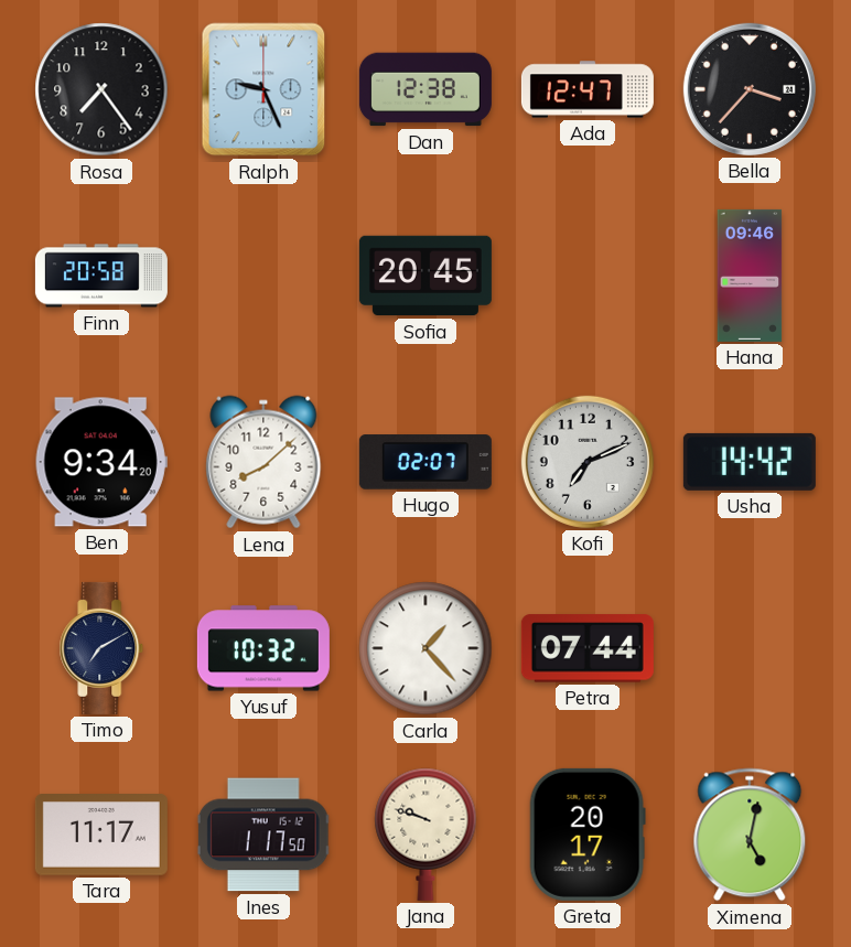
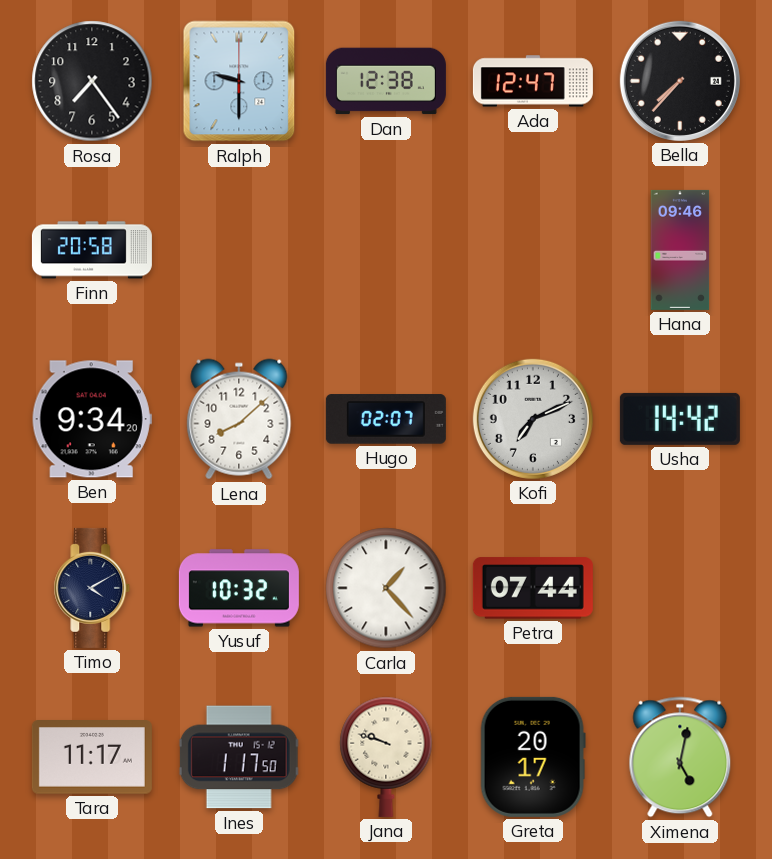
Ralph: 9:26 -> 9:30 (239, 81)
Bella: 3:37 -> 7:37 (680, 81)
Sofia: 20:45 -> none (425, 276)
Timo: 7:10 -> 4:10 (92, 588)
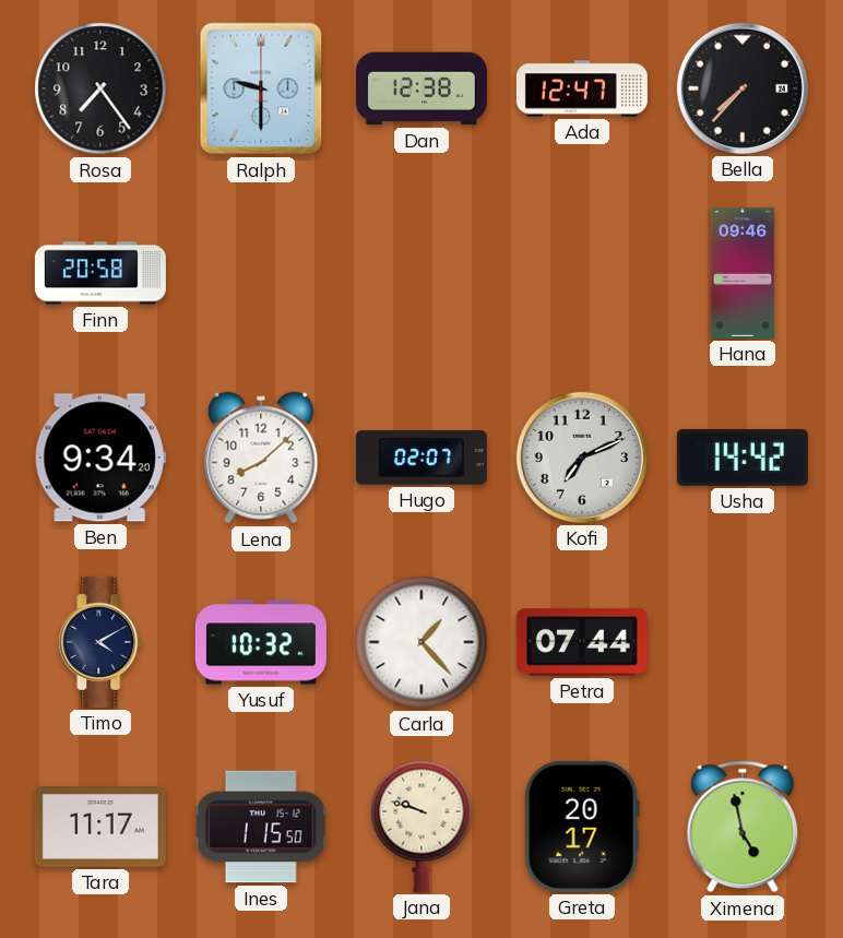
Ines: 1:17 -> 1:15 (261, 827)
Ximena: 5:02 -> 4:58 (743, 827)
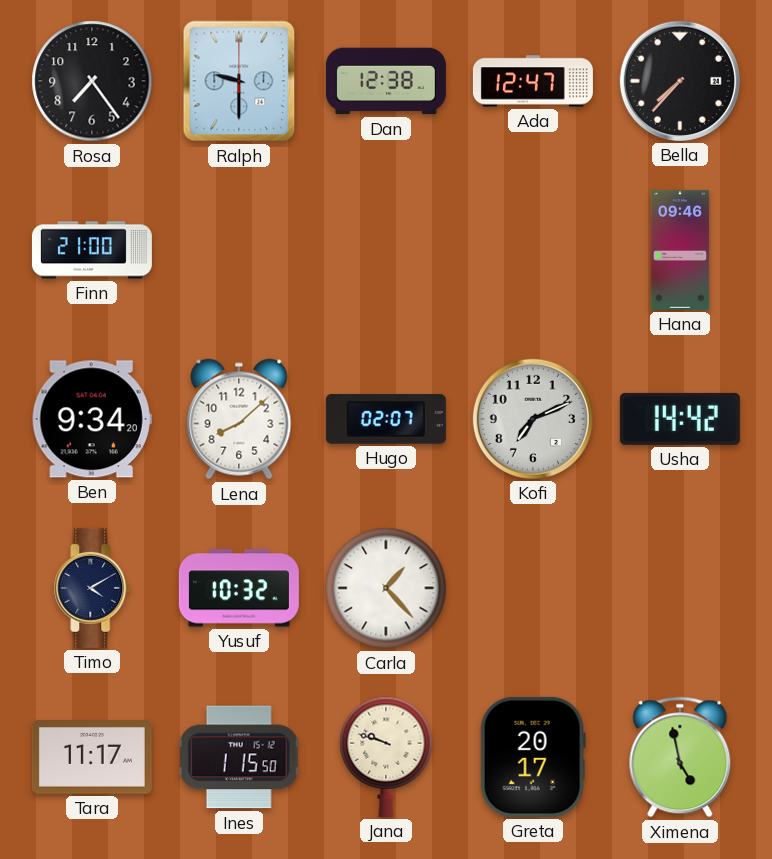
Finn: 20:58 -> 21:00 (92, 250)
Petra: 07:44 -> none (582, 642)
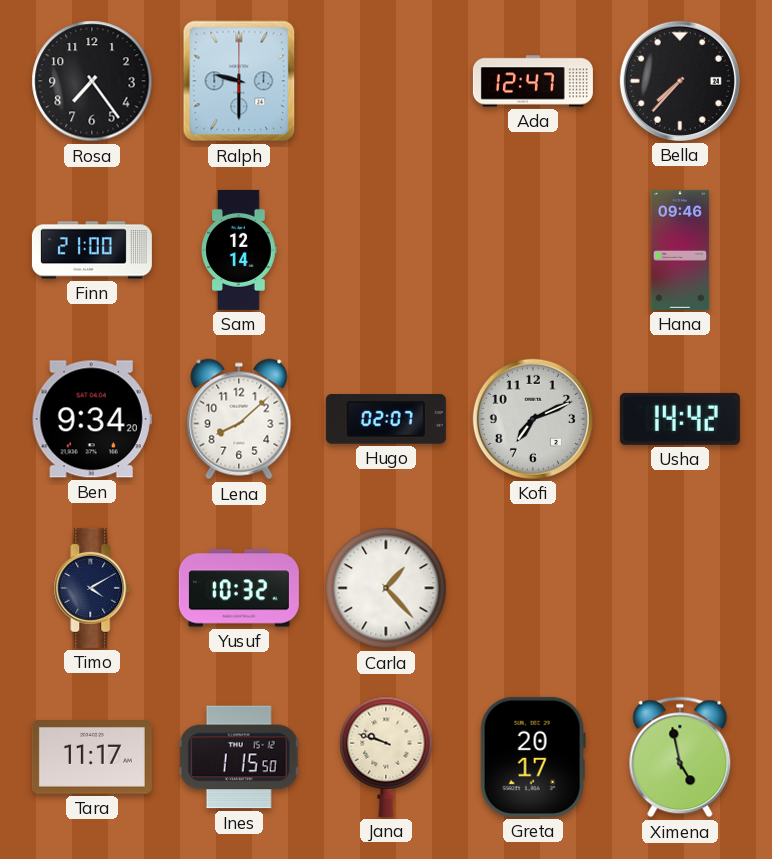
Dan: 12:38 -> none (386, 81)
Sam: none -> 12:14 (239, 250)
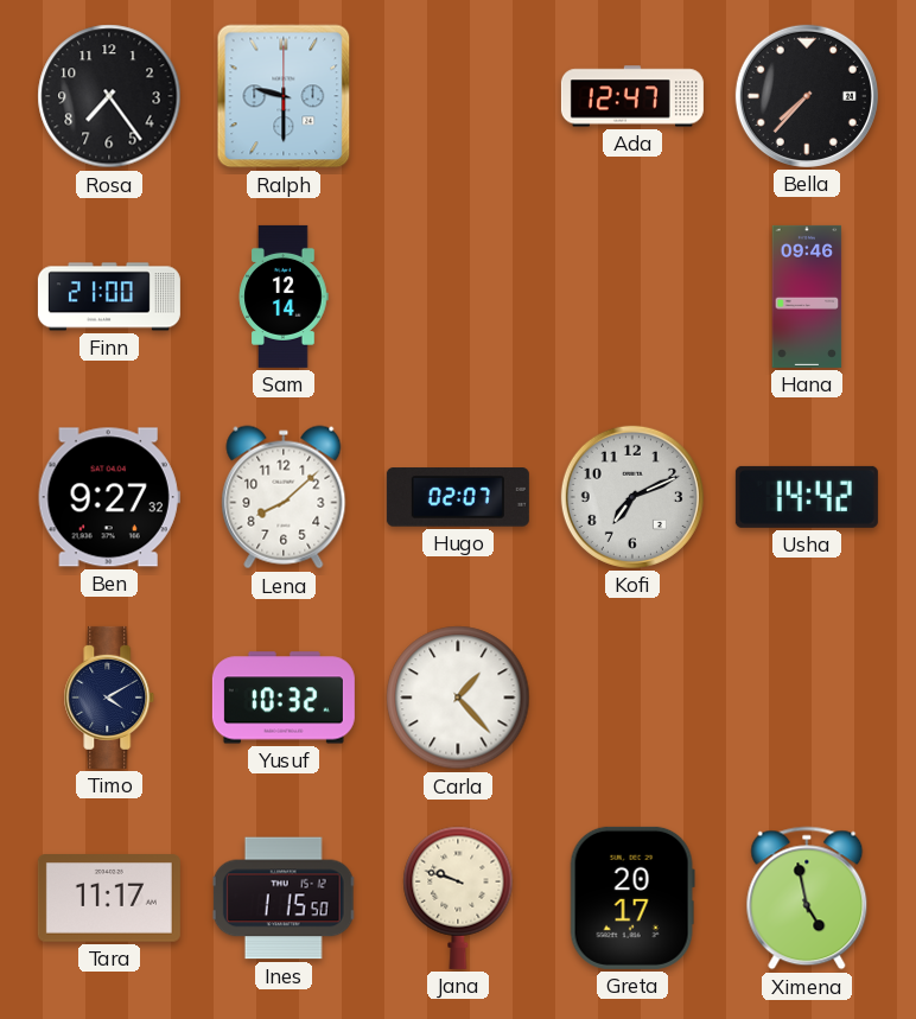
Ben: 9:34 -> 9:27 (109, 497)
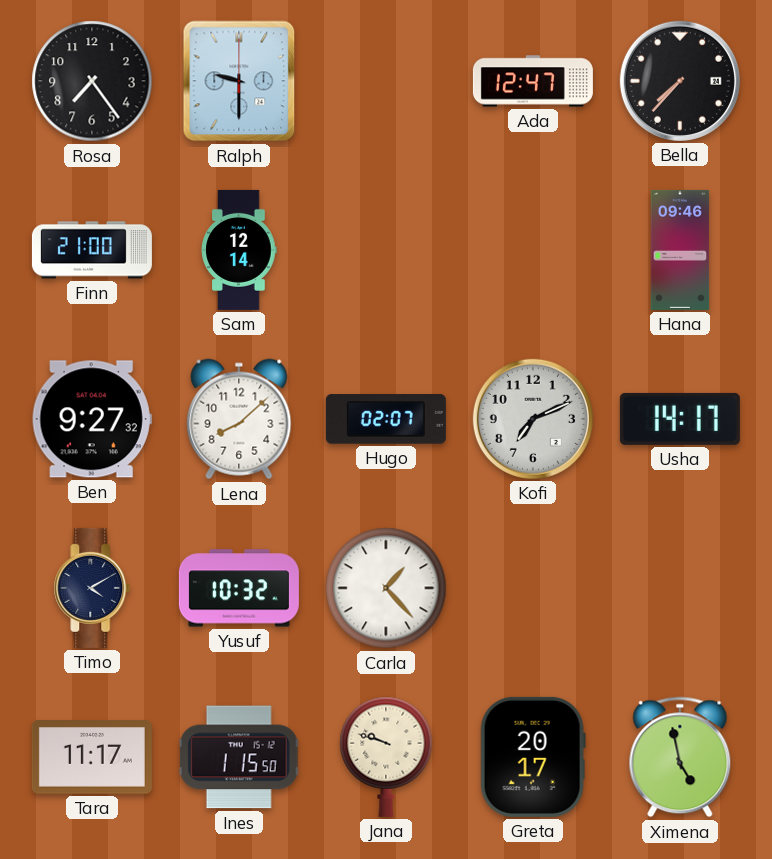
Usha: 14:42 -> 14:17 (680, 419)
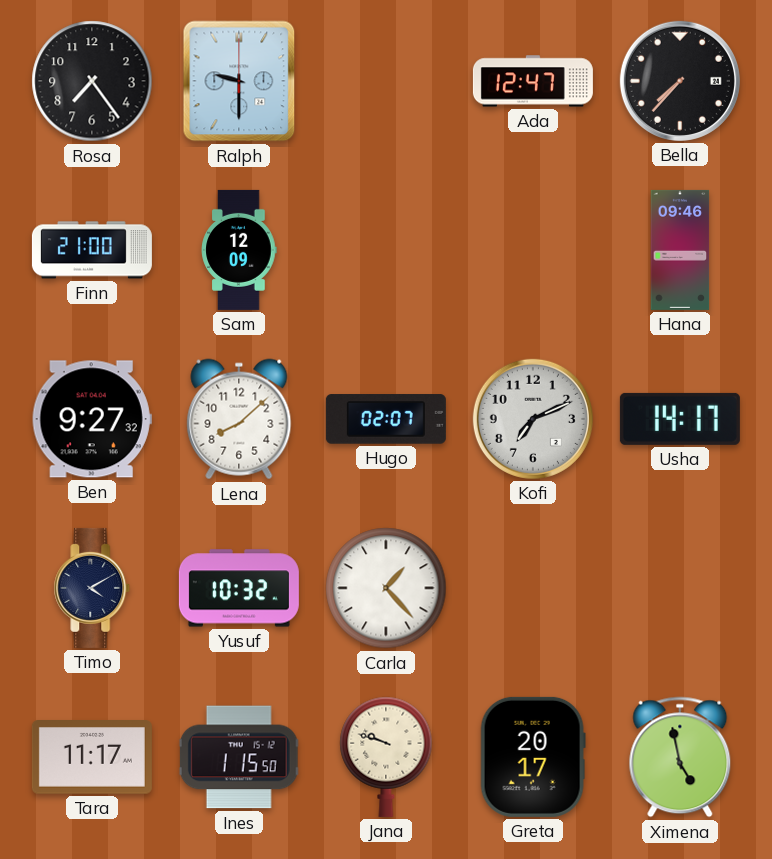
Sam: 12:14 -> 12:09 (239, 250)
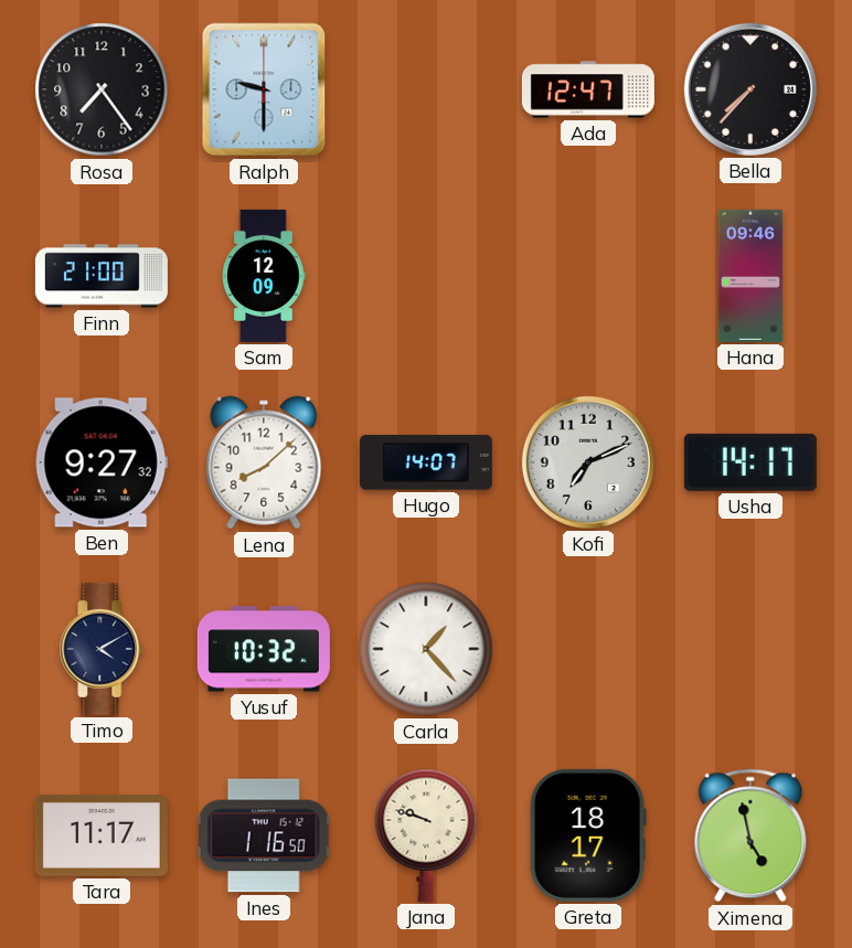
Hugo: 02:07 -> 14:07 (426, 462)
Ines: 1:15 -> 1:16 (264, 835)
Greta: 20:17 -> 18:17 (588, 835)
